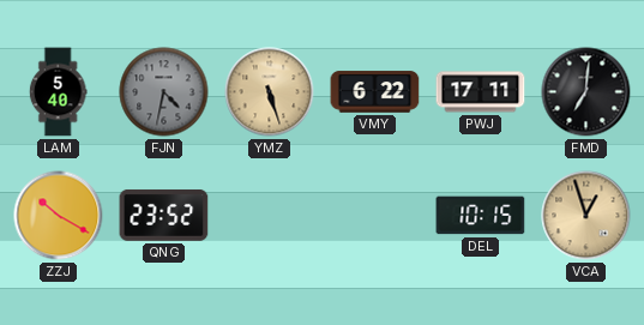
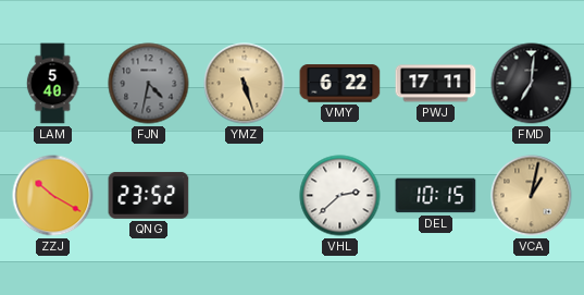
VHL: none -> 2:38 (340, 196)
VCA: 12:57 -> 1:02 (532, 196)
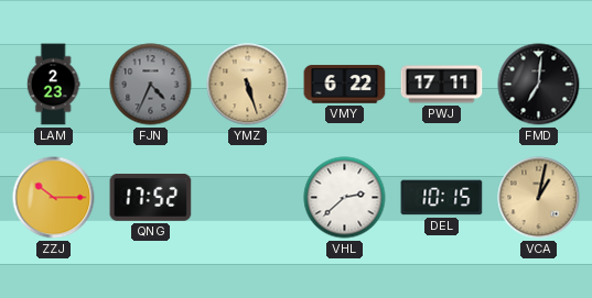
LAM: 5:40 -> 2:23 (53, 85)
FJN: 4:32 -> 4:34 (151, 85)
ZZJ: 10:20 -> 10:15 (54, 198)
QNG: 23:52 -> 17:52 (151, 197)
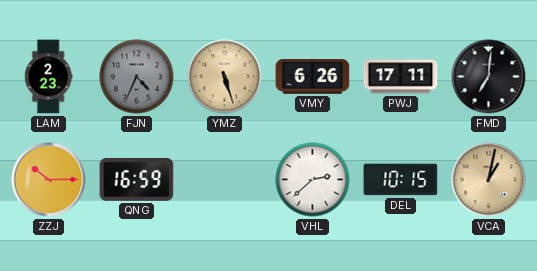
VMY: 6:22 -> 6:26 (313, 77)
QNG: 17:52 -> 16:59 (137, 179)
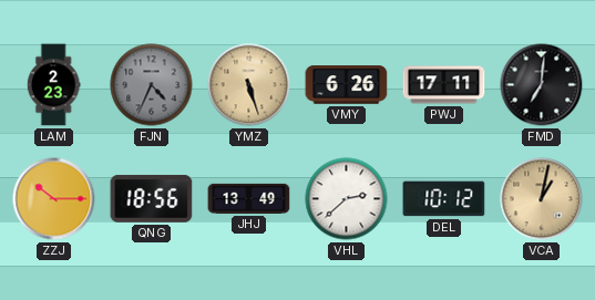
QNG: 16:59 -> 18:56 (152, 198)
JHJ: none -> 13:49 (249, 198)
DEL: 10:15 -> 10:12 (444, 199)
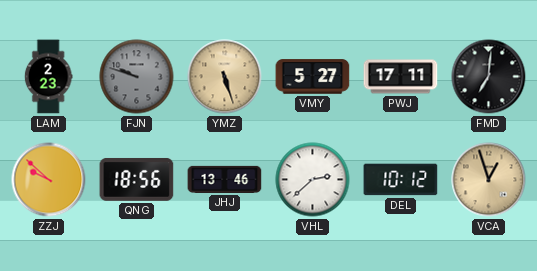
FJN: 4:34 -> 9:48 (137, 77)
VMY: 6:26 -> 5:27 (313, 77)
ZZJ: 10:15 -> 9:52 (49, 180)
JHJ: 13:49 -> 13:46 (225, 179)
VCA: 1:02 -> 12:57 (489, 180)
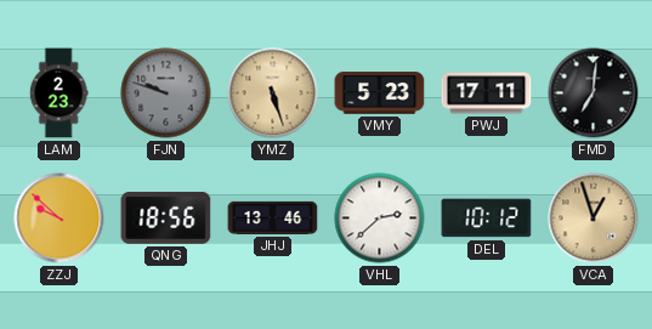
VMY: 5:27 -> 5:23 (380, 93)
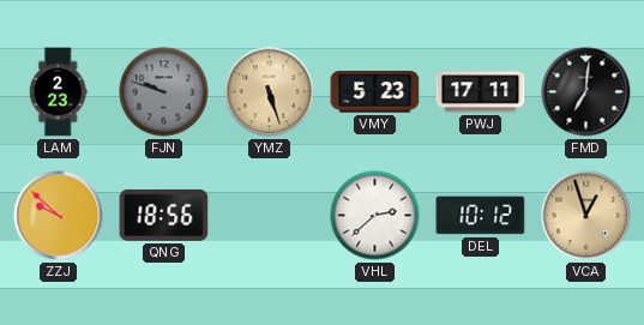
JHJ: 13:46 -> none (273, 217)
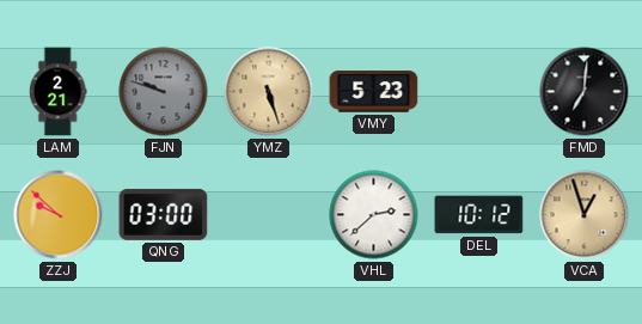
LAM: 2:23 -> 2:21 (57, 92)
PWJ: 17:11 -> none (481, 92)
QNG: 18:56 -> 03:00 (164, 214)
